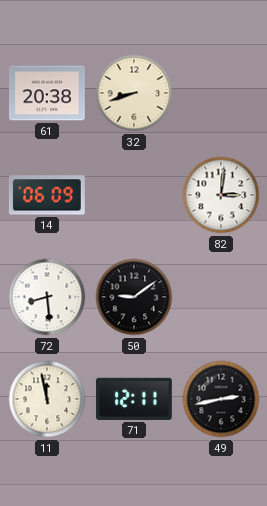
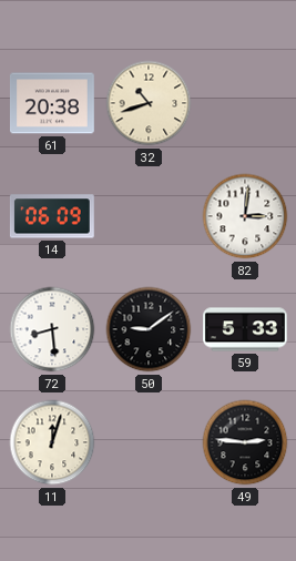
32: 8:42 -> 10:42 (149, 103)
59: none -> 5:33 (246, 329)
11: 11:58 -> 12:03 (52, 442)
71: 12:11 -> none (134, 399)
49: 2:43 -> 2:46 (245, 442)
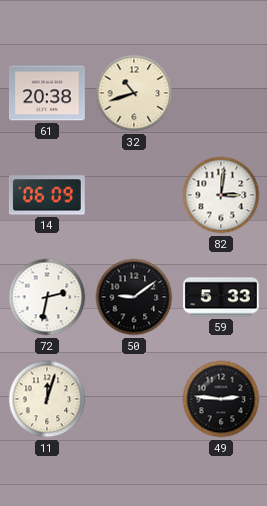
72: 8:29 -> 2:32 (47, 297)
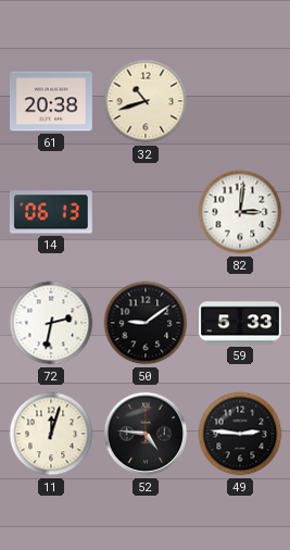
14: 06:09 -> 06:13 (51, 212)
52: none -> 4:46 (146, 434)
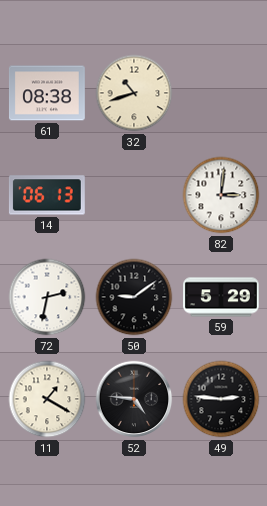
61: 20:38 -> 08:38 (47, 93)
59: 5:33 -> 5:29 (222, 297)
11: 12:03 -> 1:20 (47, 399)
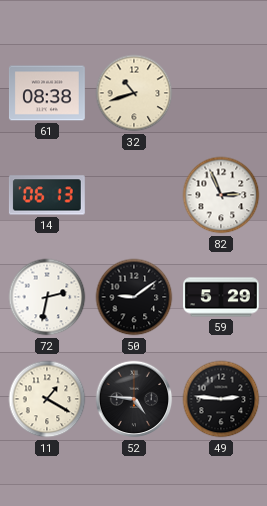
82: 3:01 -> 2:56 (221, 195)
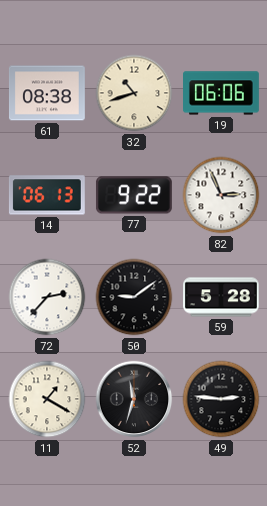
19: none -> 06:06 (222, 93)
77: none -> 9:22 (134, 195)
72: 2:32 -> 2:37 (47, 297)
59: 5:29 -> 5:28 (222, 297)
52: 4:46 -> 11:33 (134, 399)
